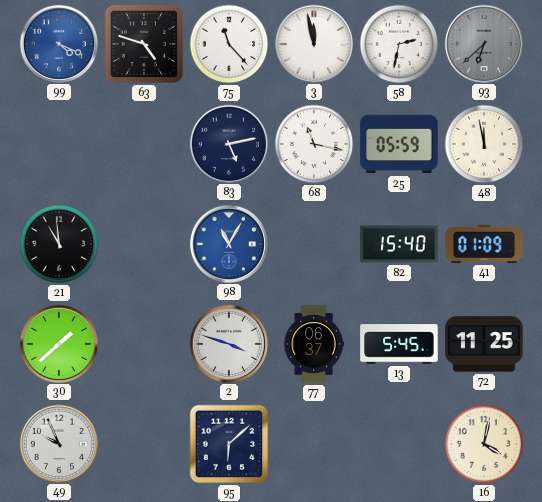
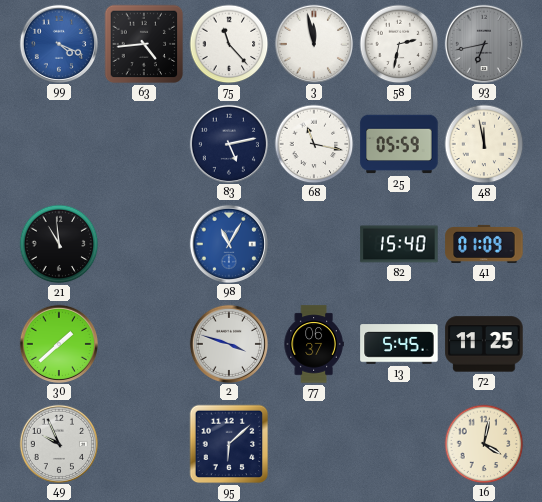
63: 4:48 -> 4:44 (144, 44)
93: 6:38 -> 6:43 (483, 43)
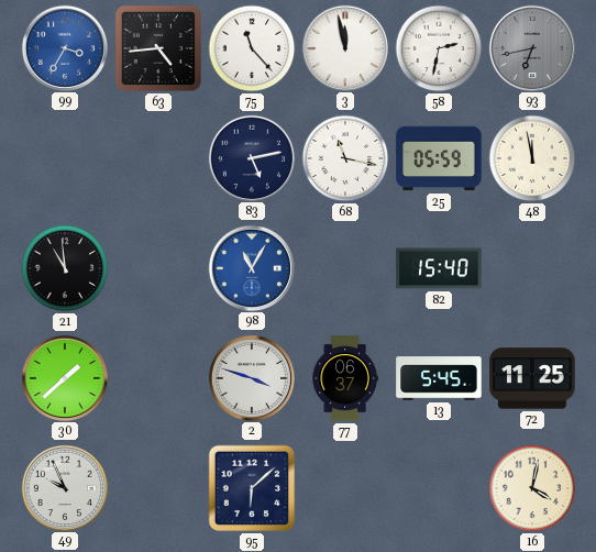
99: 4:19 -> 3:35 (64, 47)
41: 01:09 -> none (484, 244)
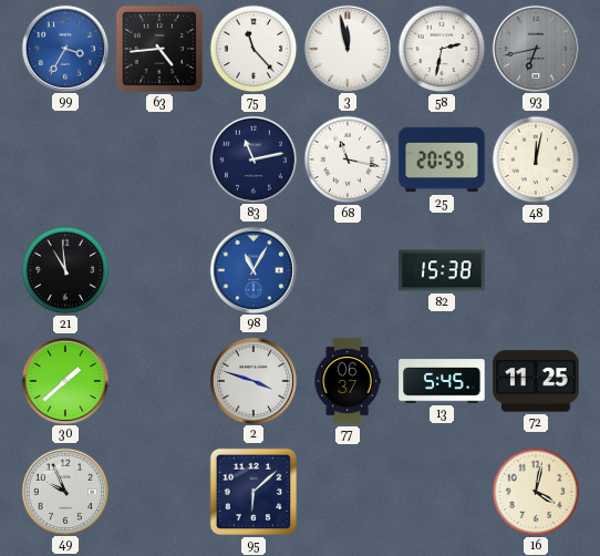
83: 5:13 -> 11:13 (252, 158)
25: 05:59 -> 20:59 (442, 159)
48: 11:58 -> 12:02 (536, 159)
82: 15:40 -> 15:38 (442, 270)
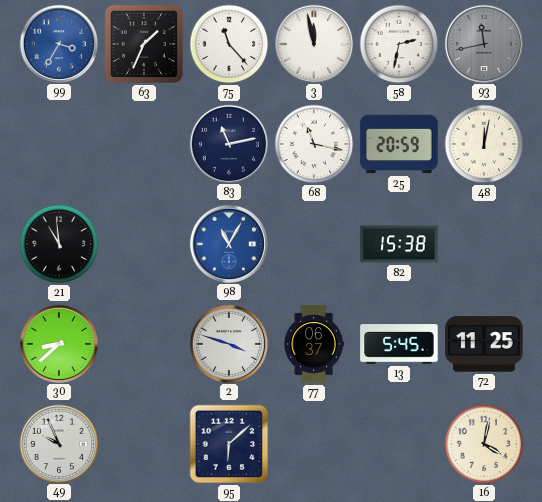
63: 4:44 -> 1:34 (144, 44)
93: 6:43 -> 11:43 (483, 43)
30: 1:38 -> 8:38 (58, 343)
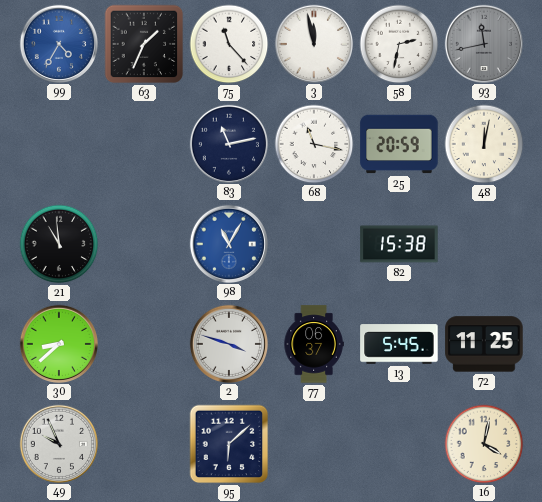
99: 3:35 -> 4:35 (58, 43)
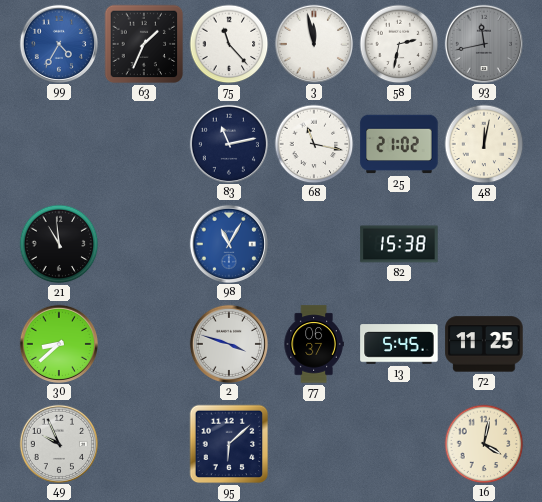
25: 20:59 -> 21:02 (399, 144)
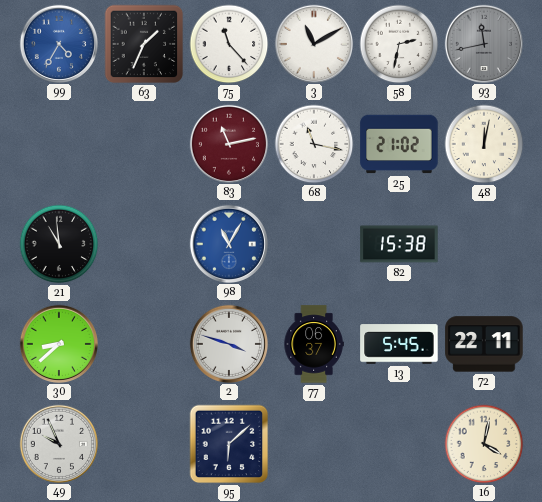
3: 11:58 -> 11:10 (313, 43)
83 dial: navy -> burgundy (228, 143)
72: 11:25 -> 22:11 (484, 344)
